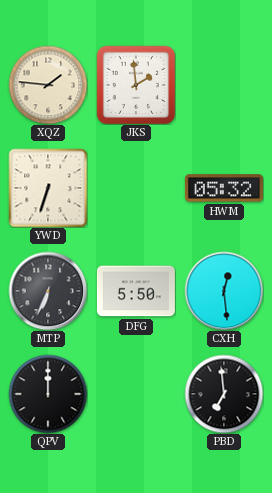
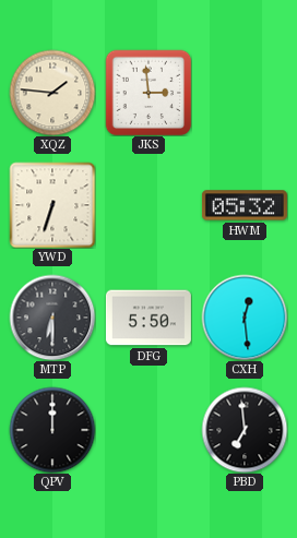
JKS: 1:59 -> 2:59 (148, 93)
MTP: 6:34 -> 6:30 (52, 318)
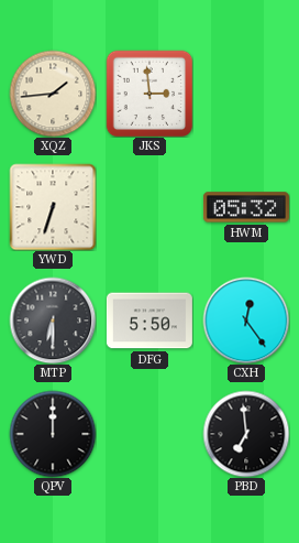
XQZ: 1:46 -> 1:44 (53, 94)
CXH: 12:29 -> 12:24 (246, 321)
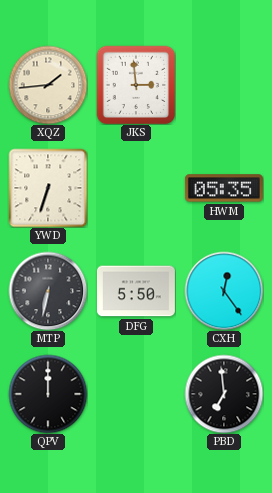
HWM: 05:32 -> 05:35 (224, 188)
MTP: 6:30 -> 6:32 (48, 291)
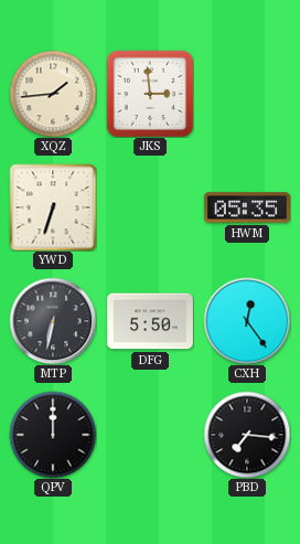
PBD: 6:59 -> 7:16 (247, 435)
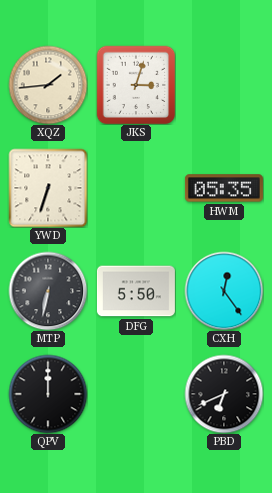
JKS: 2:59 -> 3:03 (136, 85)
PBD: 7:16 -> 6:41 (224, 394)
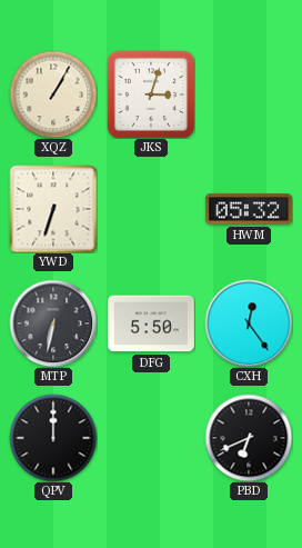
XQZ: 1:44 -> 1:05 (53, 94)
HWM: 05:35 -> 05:32 (249, 209)
